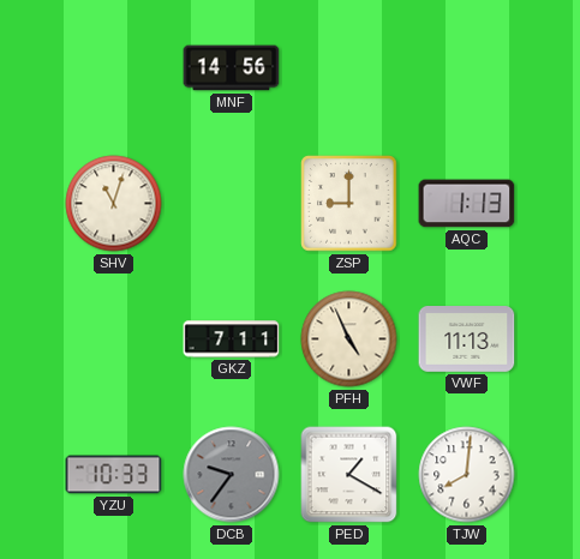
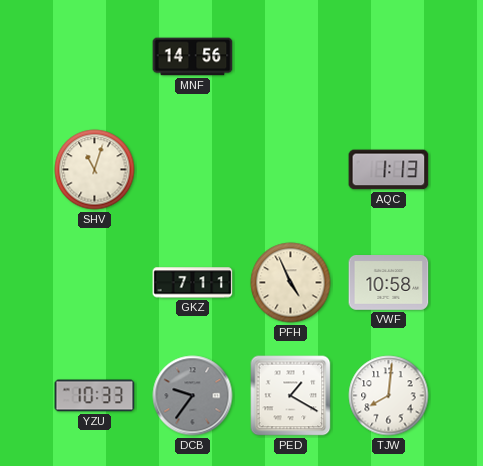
ZSP: 9:00 -> none (349, 204)
VWF: 11:13 -> 10:58 (389, 283)
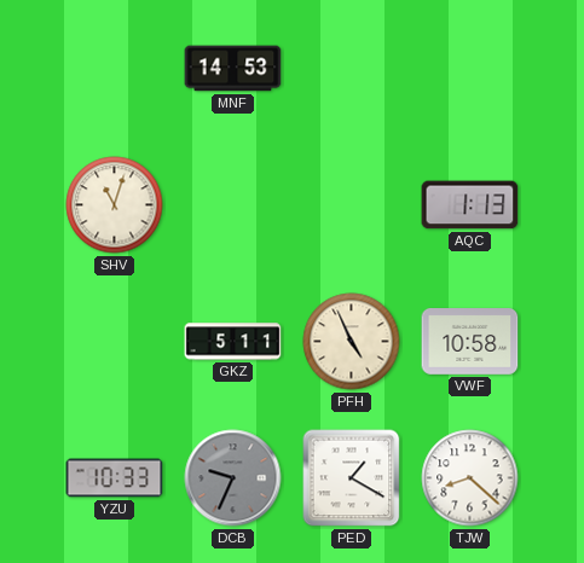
MNF: 14:56 -> 14:53 (233, 69)
GKZ: 7:11 -> 5:11 (233, 342)
DCB: 9:36 -> 9:34 (233, 478)
TJW: 8:01 -> 8:22 (470, 478)
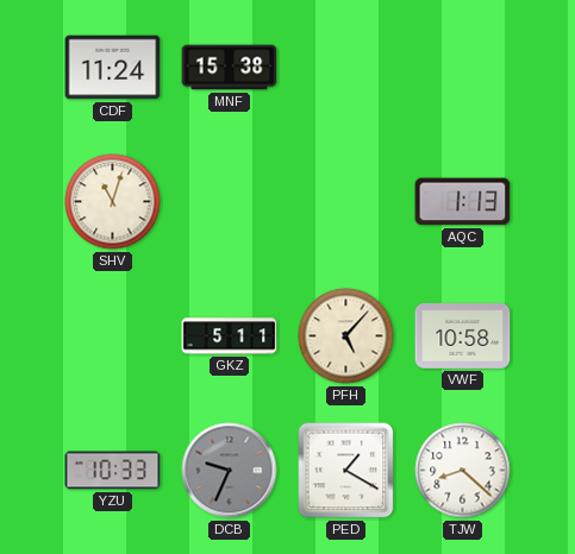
CDF: none -> 11:24 (113, 68)
MNF: 14:53 -> 15:38 (230, 68)
PFH: 4:56 -> 5:07 (346, 336)
